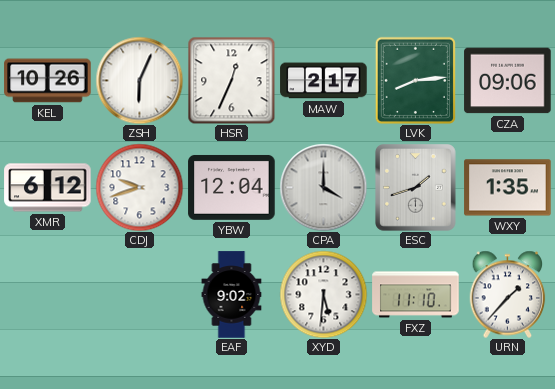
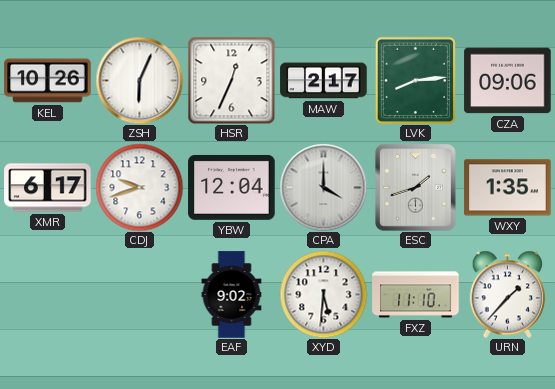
XMR: 6:12 -> 6:17 (48, 188)
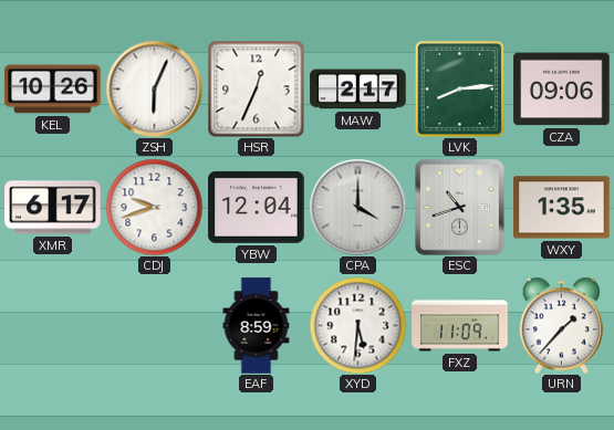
ESC: 1:42 -> 10:42 (460, 208)
EAF: 9:02 -> 8:59 (257, 326)
FXZ: 11:10 -> 11:09 (460, 326)
